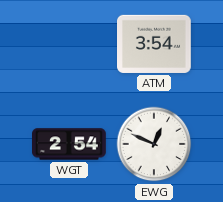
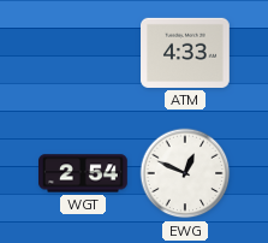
ATM: 3:54 -> 4:33 (186, 53)
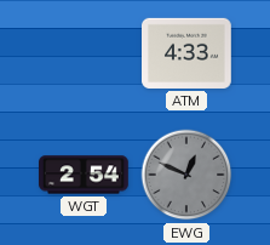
EWG dial: white -> grey (186, 175)
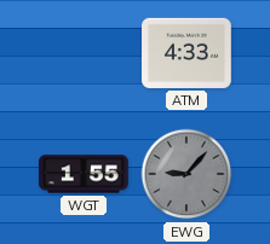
WGT: 2:54 -> 1:55 (85, 174)
EWG: 12:49 -> 9:07 (186, 174)
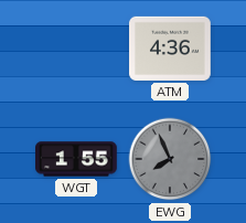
ATM: 4:33 -> 4:36 (171, 49)
EWG: 9:07 -> 7:56 (170, 159)
